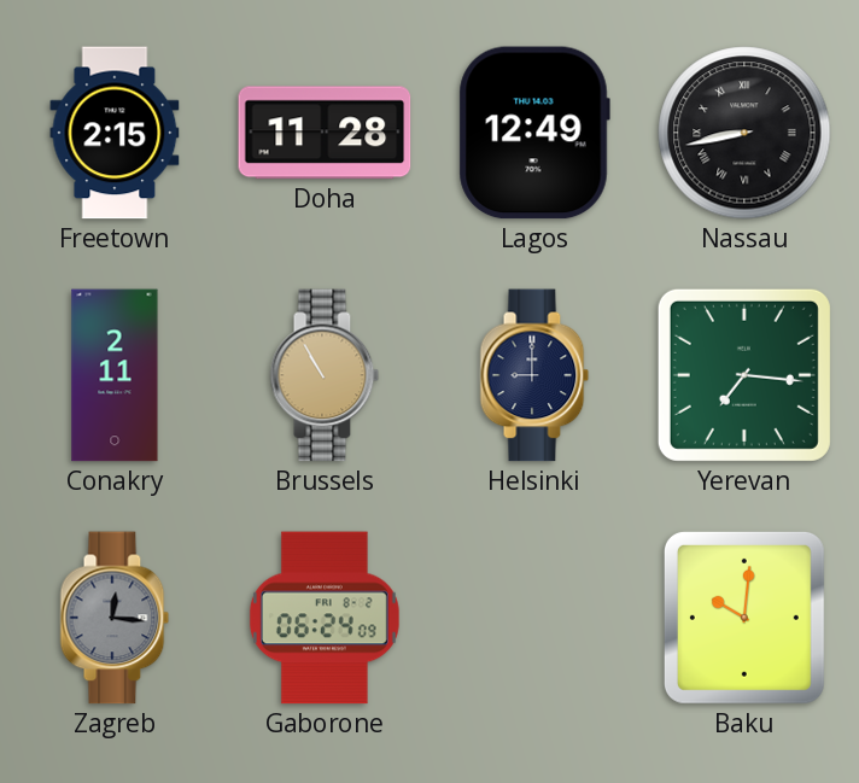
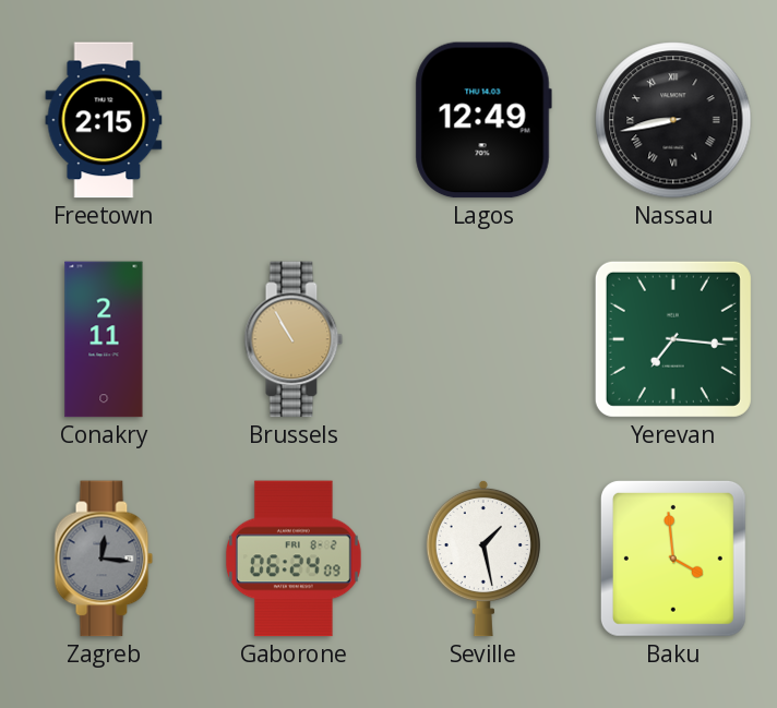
Doha: 11:28 -> none (325, 133)
Helsinki: 9:00 -> none (534, 375)
Seville: none -> 1:28 (483, 559)
Baku: 10:01 -> 3:59 (673, 559)
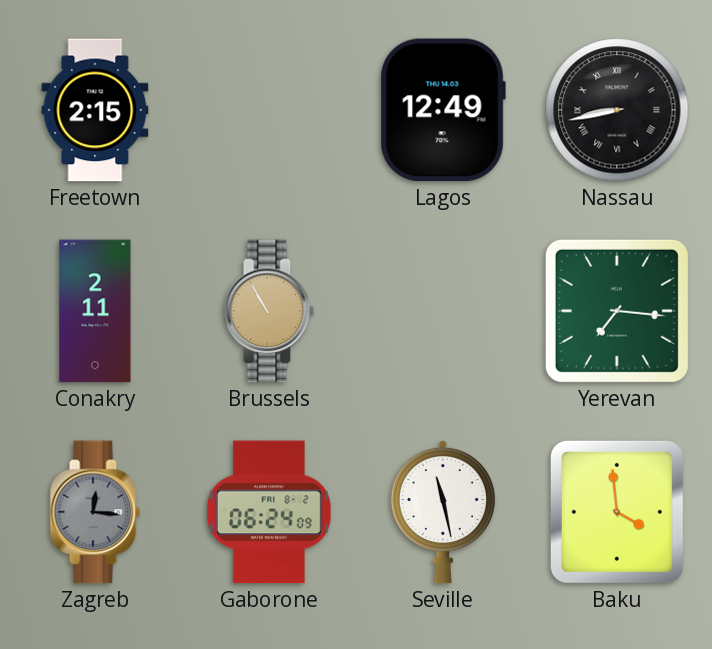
Seville: 1:28 -> 11:28 (443, 512)
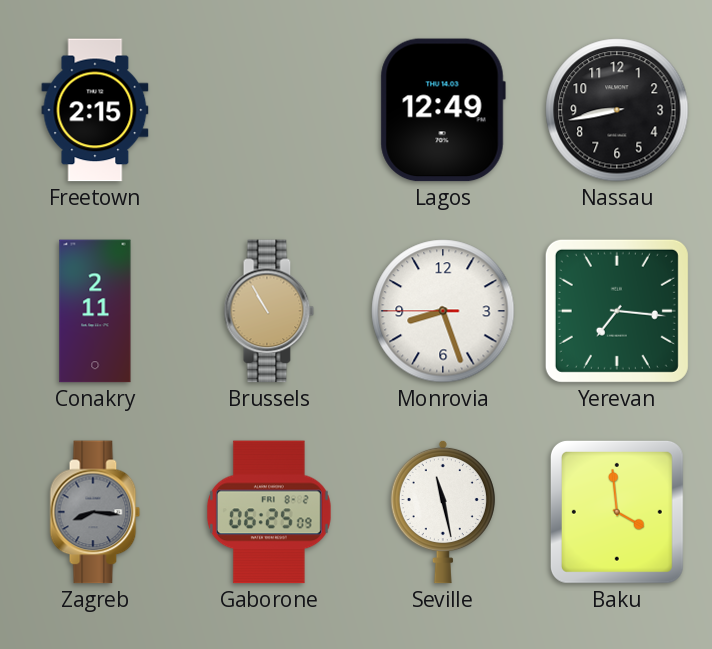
Nassau numerals: Roman -> Arabic (617, 110)
Monrovia: none -> 8:26 (443, 311)
Zagreb: 12:16 -> 8:16 (95, 512)
Gaborone: 06:24 -> 06:25 (269, 512)
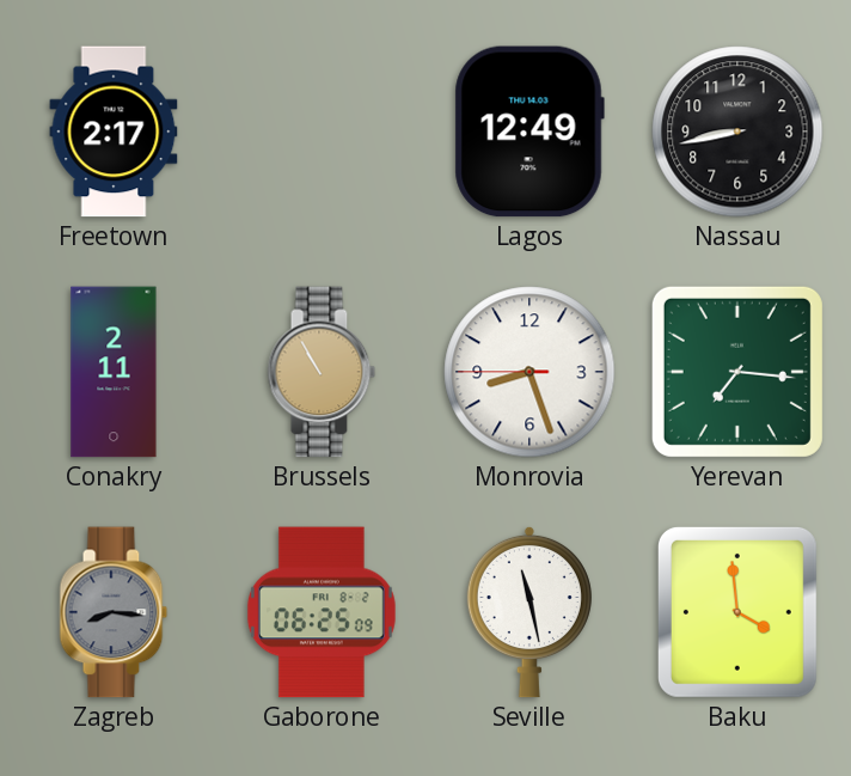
Freetown: 2:15 -> 2:17 (114, 132)
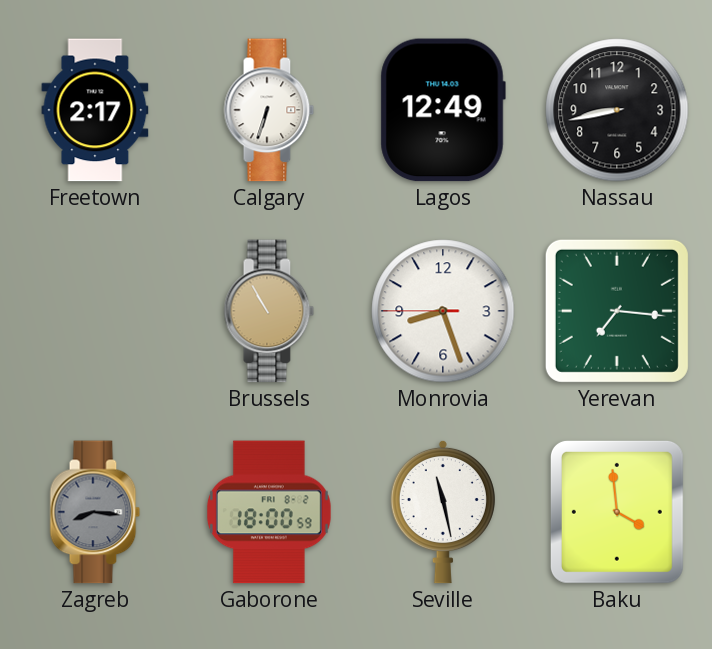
Calgary: none -> 6:33 (269, 110)
Conakry: 2:11 -> none (114, 372)
Gaborone: 06:25 -> 18:00 (269, 512)
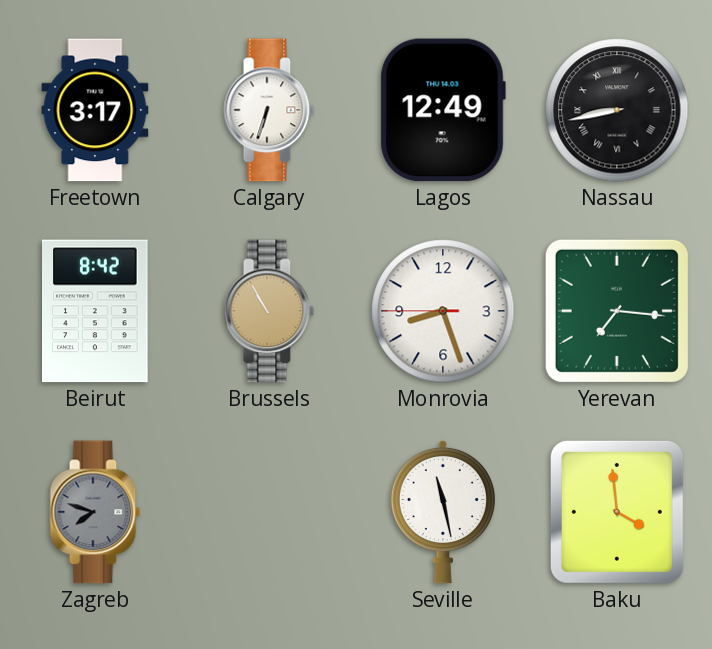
Freetown: 2:17 -> 3:17 (95, 110)
Nassau numerals: Arabic -> Roman (617, 110)
Beirut: none -> 8:42 (96, 311)
Zagreb: 8:16 -> 7:48 (95, 512)
Gaborone: 18:00 -> none (269, 512)
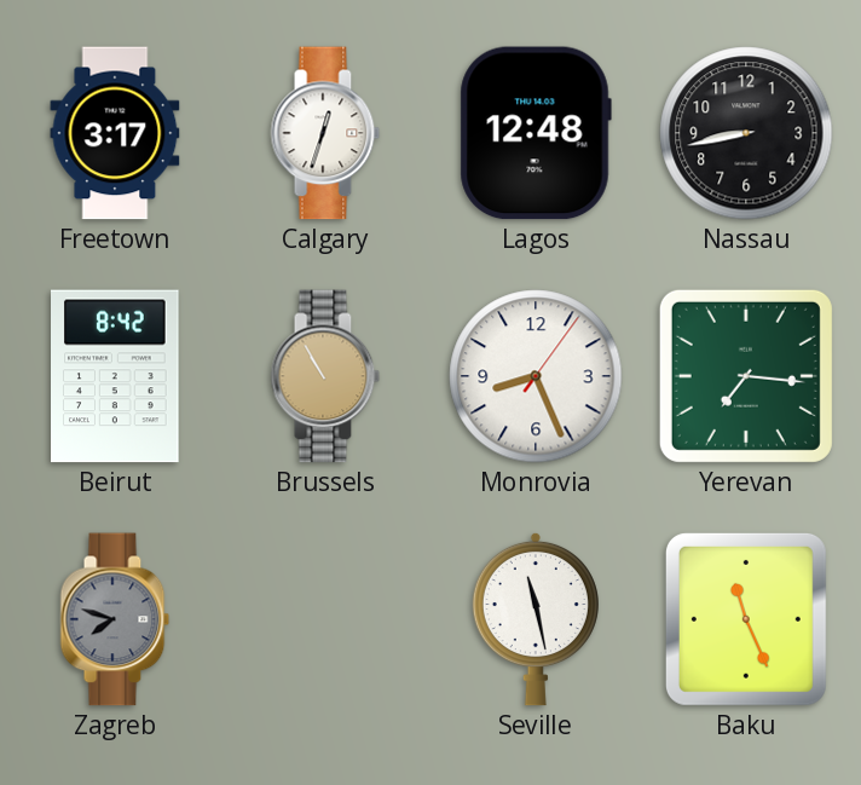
Calgary: 6:33 -> 12:33 (325, 133)
Lagos: 12:49 -> 12:48 (536, 133)
Nassau numerals: Roman -> Arabic (746, 133)
Monrovia: 8:26:45 -> 8:26:06 (536, 376)
Baku: 3:59 -> 11:26 (746, 619)
